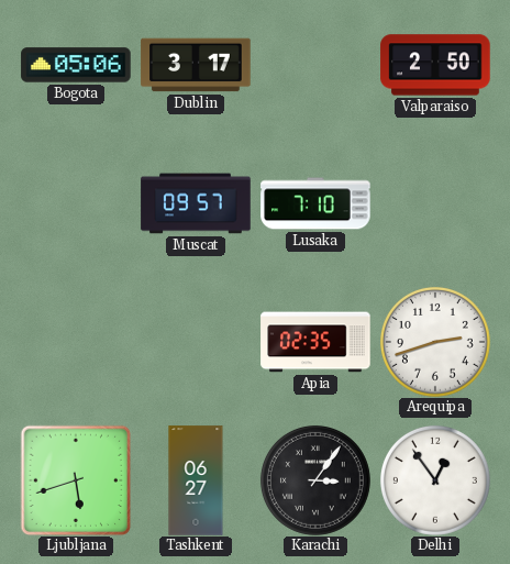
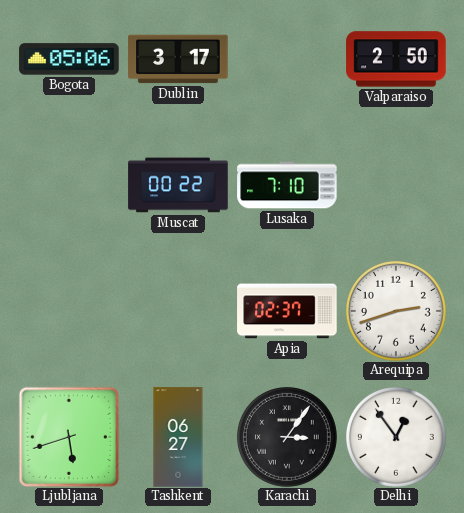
Muscat: 09:57 -> 00:22 (178, 185)
Apia: 02:35 -> 02:37 (287, 311)
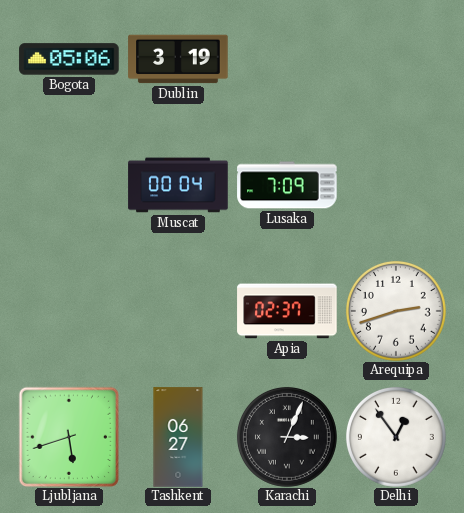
Dublin: 3:17 -> 3:19 (178, 59)
Valparaiso: 2:50 -> none (396, 59)
Muscat: 00:22 -> 00:04 (178, 185)
Lusaka: 7:10 -> 7:09 (287, 185)
Karachi: 3:06 -> 3:04 (287, 437)
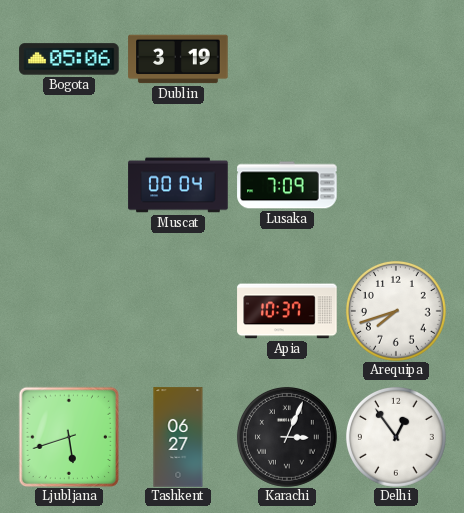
Apia: 02:37 -> 10:37 (287, 311)
Arequipa: 2:42 -> 7:42 (396, 311)
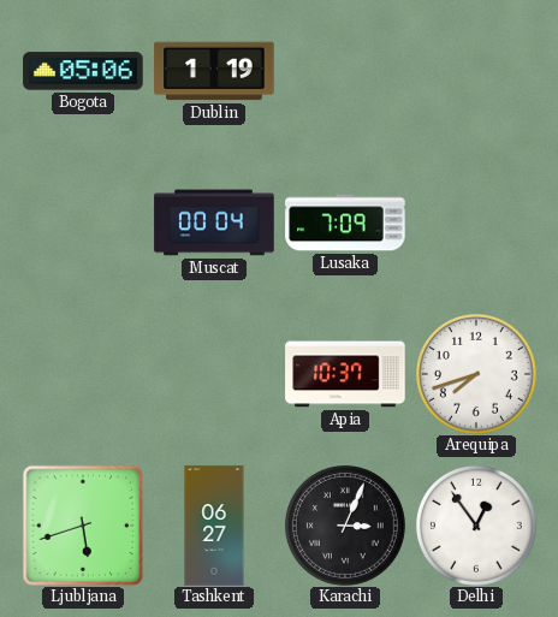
Dublin: 3:19 -> 1:19 (214, 71)
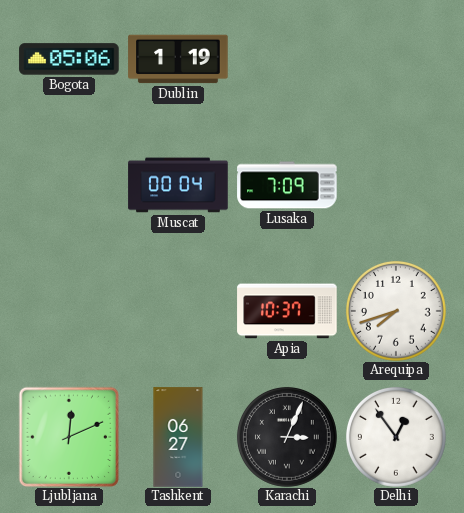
Ljubljana: 5:42 -> 12:11 (69, 437)
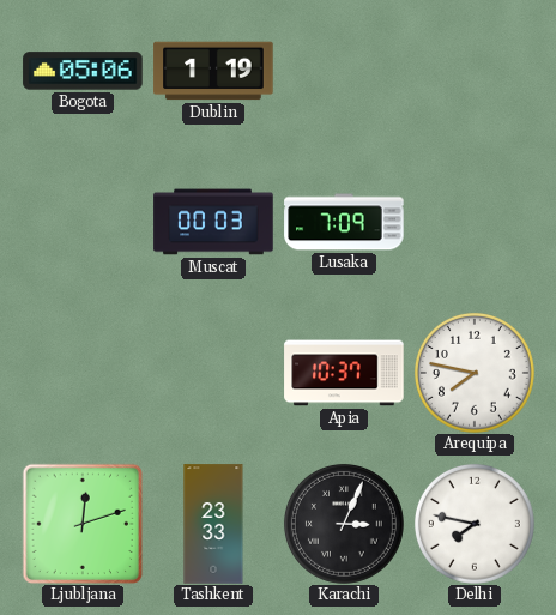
Muscat: 00:04 -> 00:03 (213, 222)
Arequipa: 7:42 -> 7:47 (475, 373)
Ljubljana: 12:11 -> 12:12 (83, 524)
Tashkent: 06:27 -> 23:33 (213, 524)
Delhi: 12:54 -> 7:47 (475, 524)
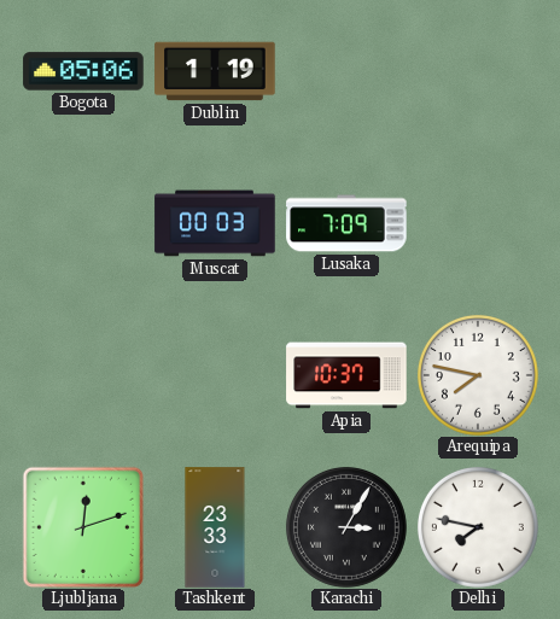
Karachi: 3:04 -> 3:05 (346, 527)
